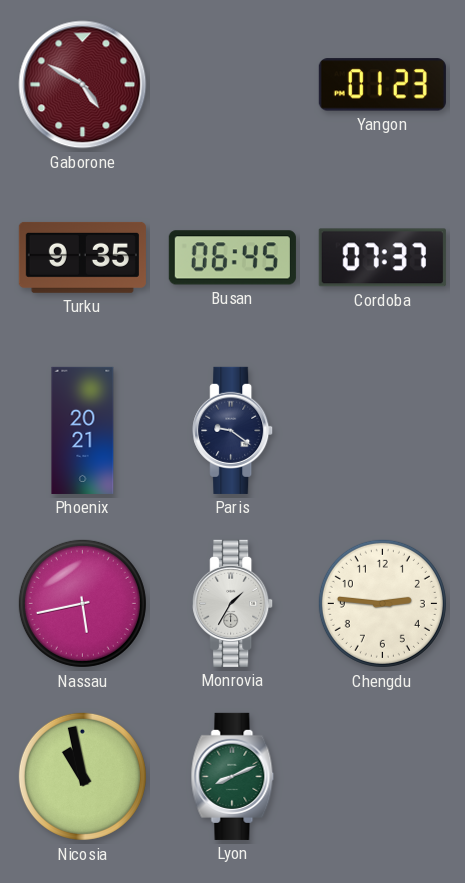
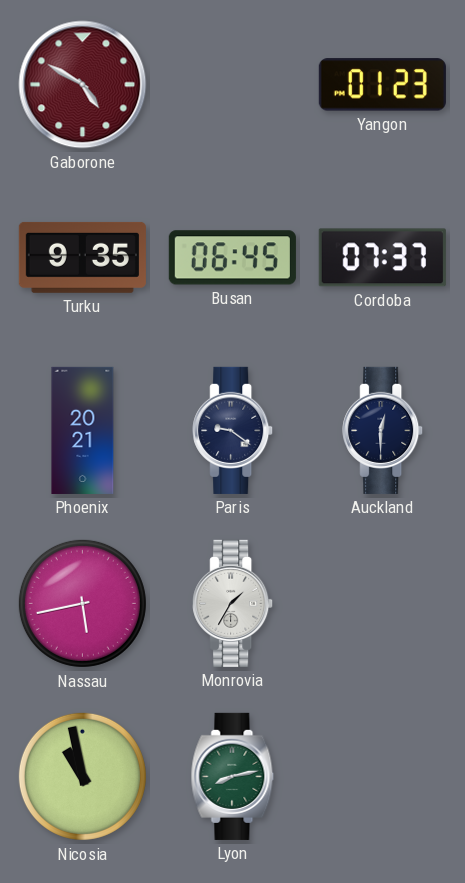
Auckland: none -> 12:30 (383, 430)
Chengdu: 2:46 -> none (382, 603)
Lyon: 8:11 -> 8:13 (233, 776)
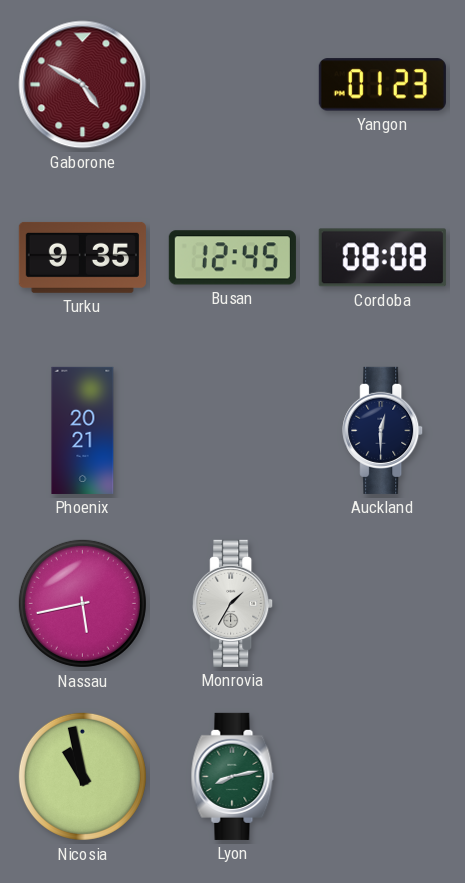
Busan: 06:45 -> 12:45 (232, 258)
Cordoba: 07:37 -> 08:08 (382, 258)
Paris: 9:21 -> none (233, 430)
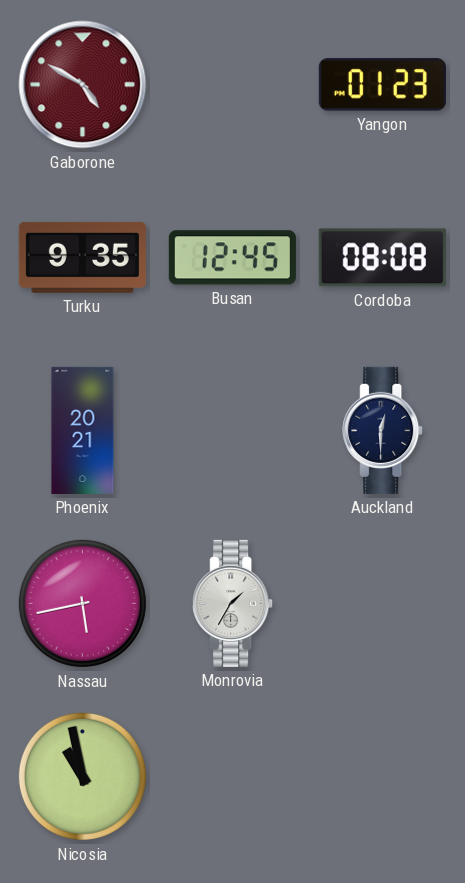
Lyon: 8:13 -> none (233, 776)
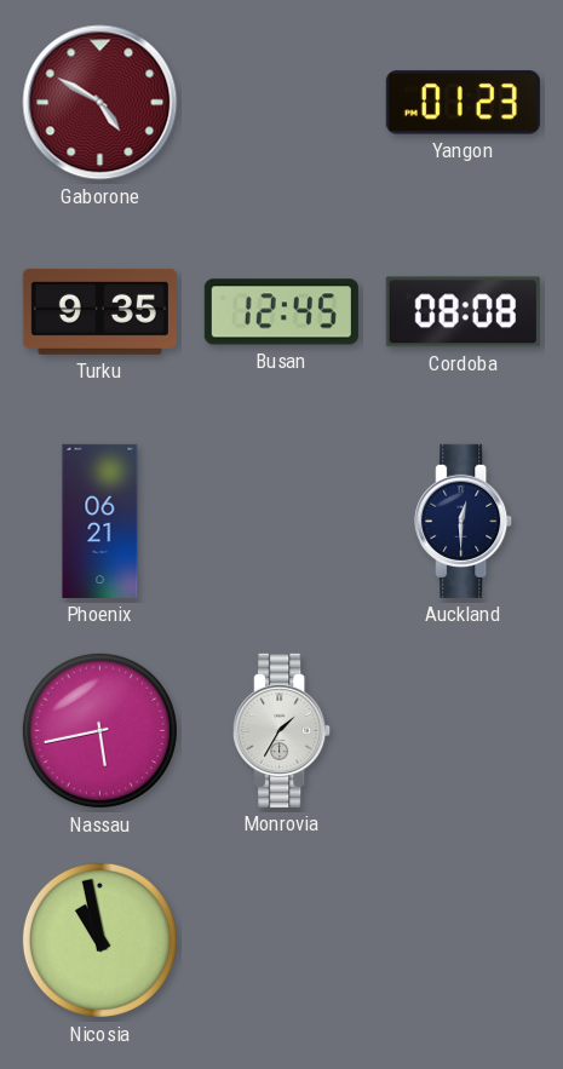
Phoenix: 20:21 -> 06:21 (100, 521)
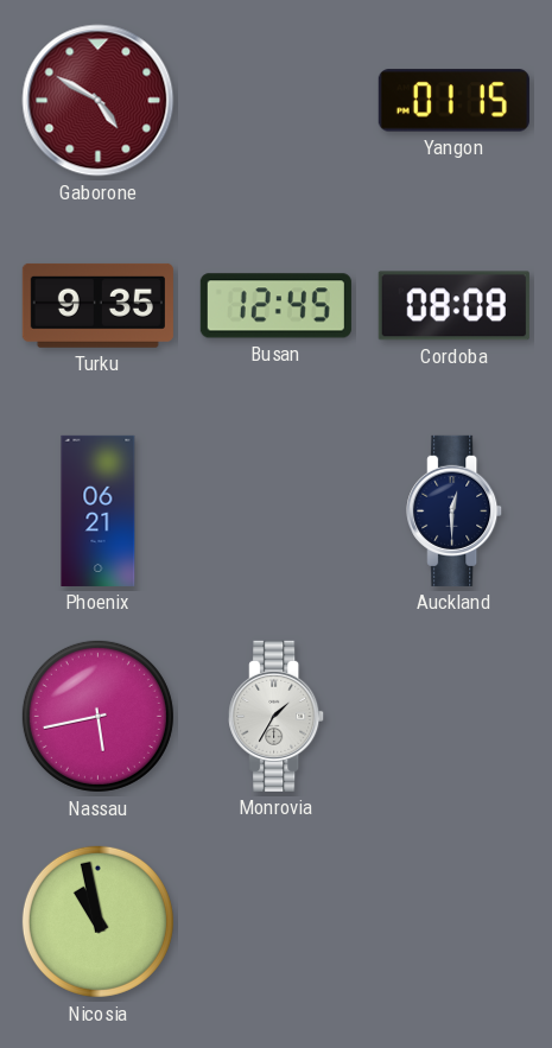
Yangon: 01:23 -> 01:15 (453, 101)
